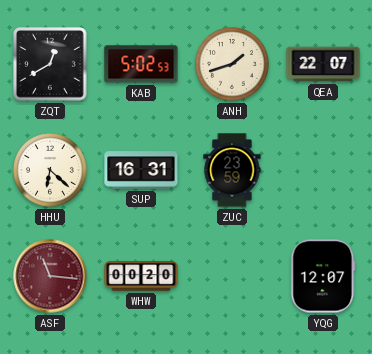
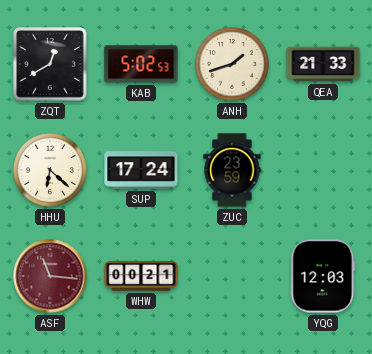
QEA: 22:07 -> 21:33 (323, 64)
SUP: 16:31 -> 17:24 (141, 170)
WHW: 00:20 -> 00:21 (141, 276)
YQG: 12:07 -> 12:03 (323, 276)
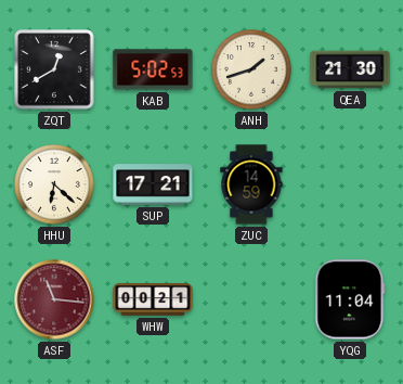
QEA: 21:33 -> 21:30 (350, 69)
SUP: 17:24 -> 17:21 (153, 184)
ZUC: 23:59 -> 14:59 (251, 184)
YQG: 12:03 -> 11:04 (350, 299)
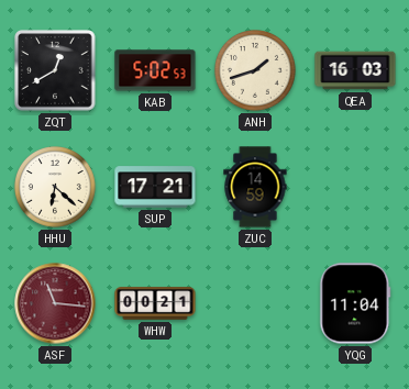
QEA: 21:30 -> 16:03 (355, 70)
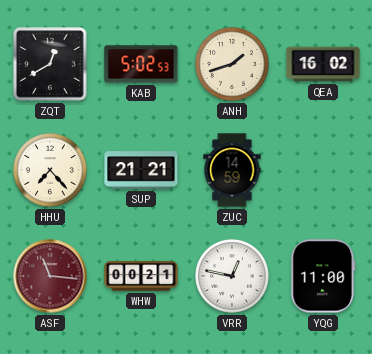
QEA: 16:03 -> 16:02 (323, 64)
HHU: 6:22 -> 7:23 (51, 171)
SUP: 17:21 -> 21:21 (141, 170)
VRR: none -> 12:47 (233, 277)
YQG: 11:04 -> 11:00 (323, 276)
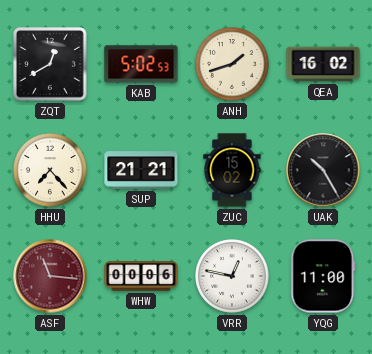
ZUC: 14:59 -> 15:02 (232, 170)
UAK: none -> 10:25 (323, 170)
WHW: 00:21 -> 00:06 (141, 276)
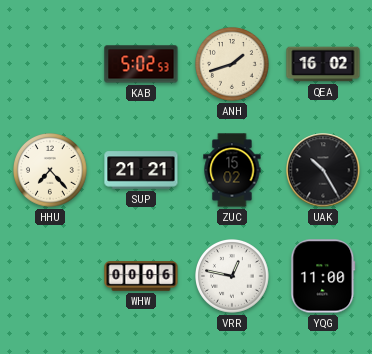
ZQT: 12:40 -> none (50, 64)
ASF: 11:16 -> none (50, 276)
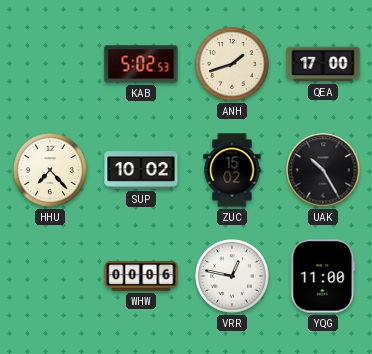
QEA: 16:02 -> 17:00 (323, 64)
SUP: 21:21 -> 10:02 (141, 170)
